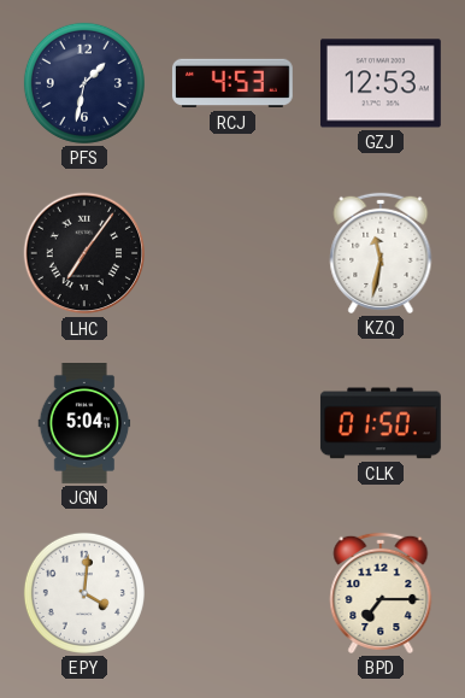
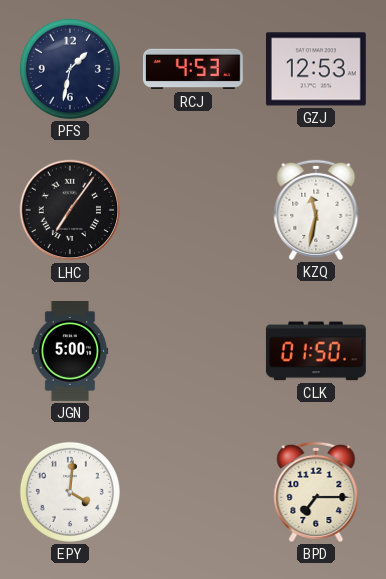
JGN: 5:04 -> 5:00 (70, 352)
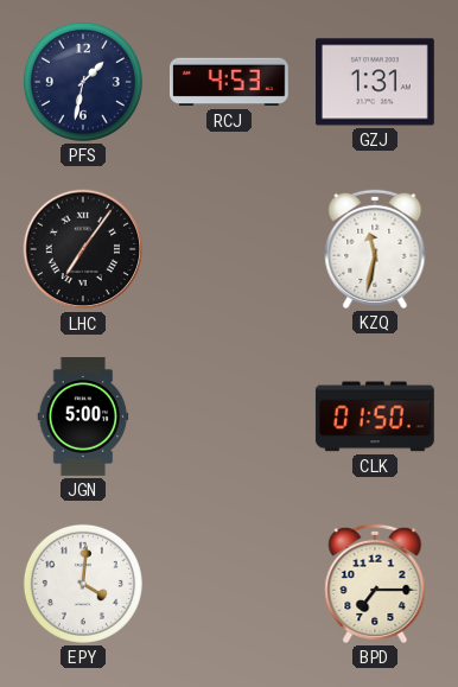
GZJ: 12:53 -> 1:31 (375, 82)
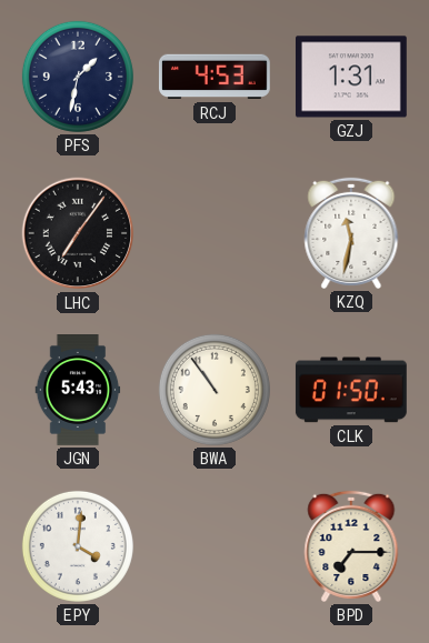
JGN: 5:00 -> 5:43 (78, 391)
BWA: none -> 10:54 (214, 390)
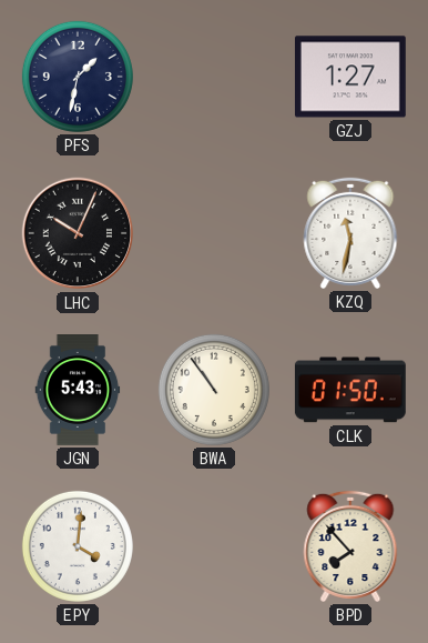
RCJ: 4:53 -> none (214, 77)
GZJ: 1:31 -> 1:27 (350, 77)
LHC: 7:06 -> 10:04 (78, 233)
BPD: 7:15 -> 7:53 (350, 546)
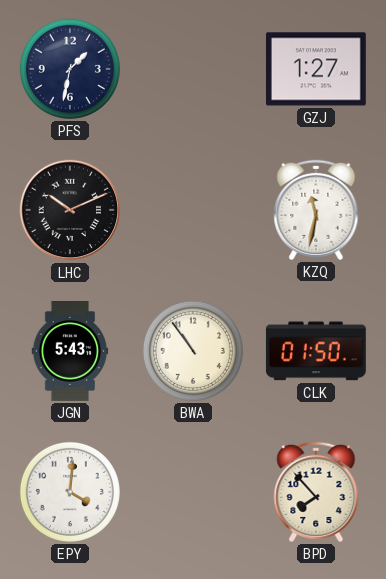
LHC: 10:04 -> 10:11 (70, 210)
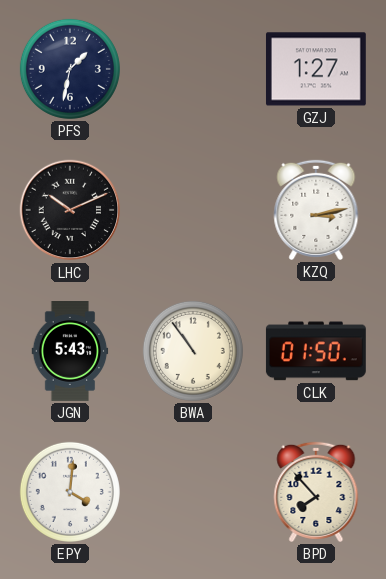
KZQ: 11:32 -> 3:13 (316, 210)
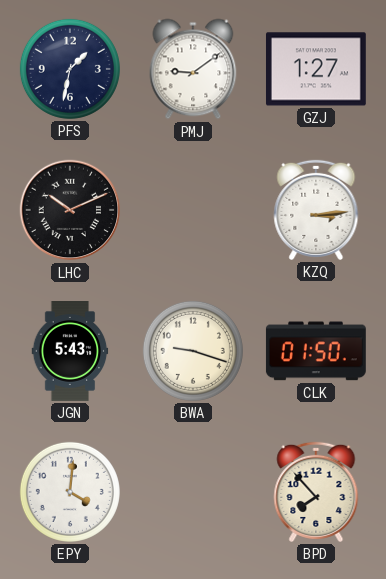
PMJ: none -> 9:09 (193, 69)
KZQ: 3:13 -> 3:14 (316, 210)
BWA: 10:54 -> 9:18 (193, 351)
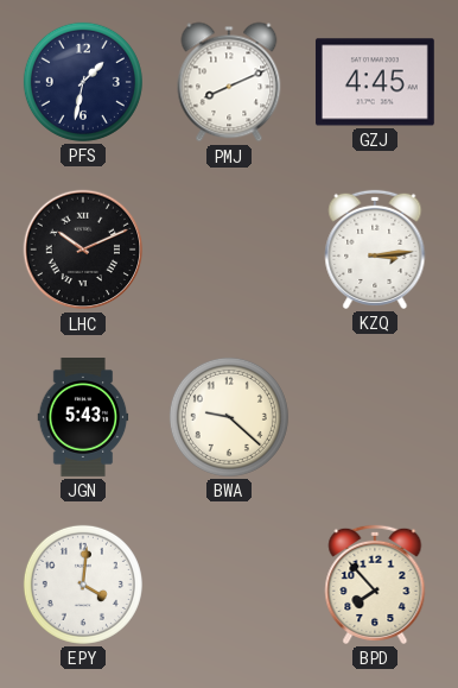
PMJ: 9:09 -> 8:11 (229, 82)
GZJ: 1:27 -> 4:45 (375, 82)
BWA: 9:18 -> 9:22 (229, 417)
CLK: 01:50 -> none (316, 351)
